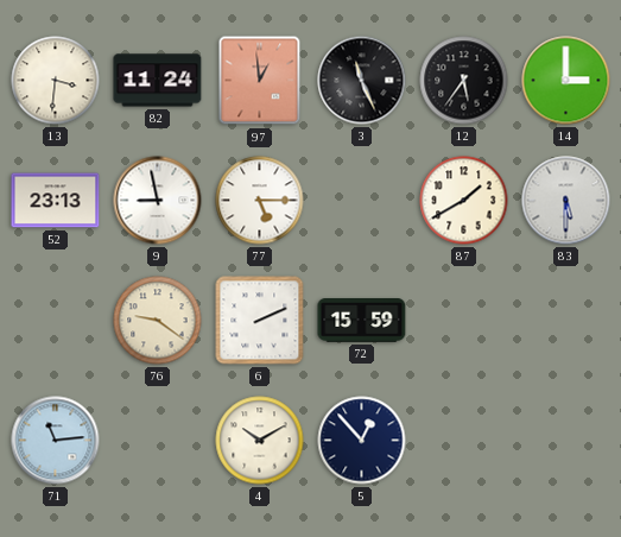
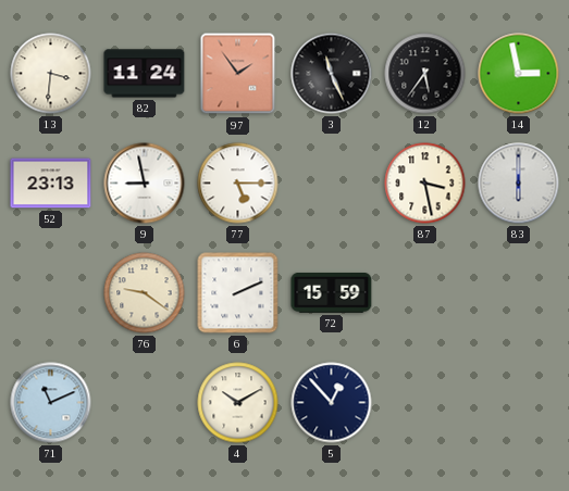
97: 12:59 -> 1:54 (238, 74)
14: 3:00 -> 2:58 (519, 74)
87: 1:40 -> 3:28 (425, 184)
83: 5:30 -> 6:00 (519, 184)
71: 11:14 -> 11:11 (51, 403)
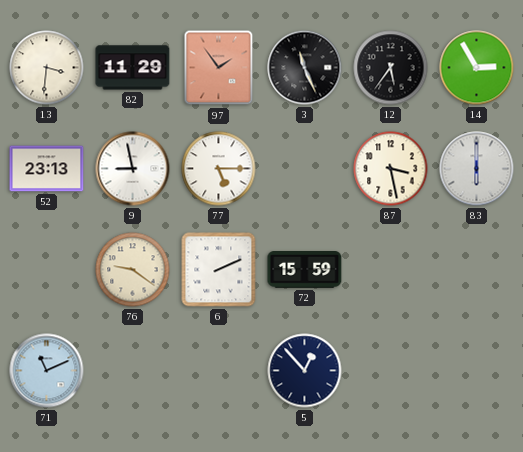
82: 11:24 -> 11:29 (133, 68)
14: 2:58 -> 2:55 (477, 68)
4: 10:10 -> none (238, 403)
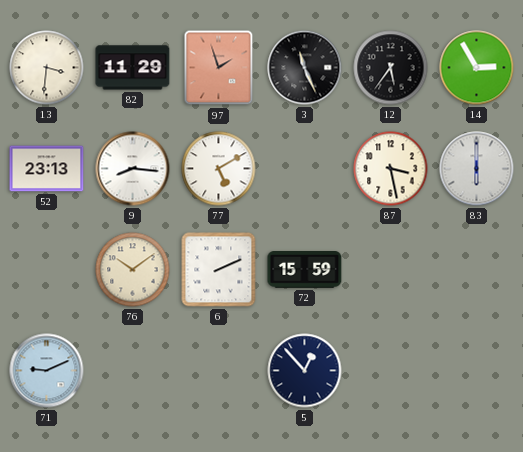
97: 1:54 -> 1:57 (219, 68)
9: 8:58 -> 8:16 (133, 169)
77: 5:15 -> 5:10 (219, 169)
76: 9:21 -> 10:09 (133, 270)
71: 11:11 -> 9:11 (47, 371)
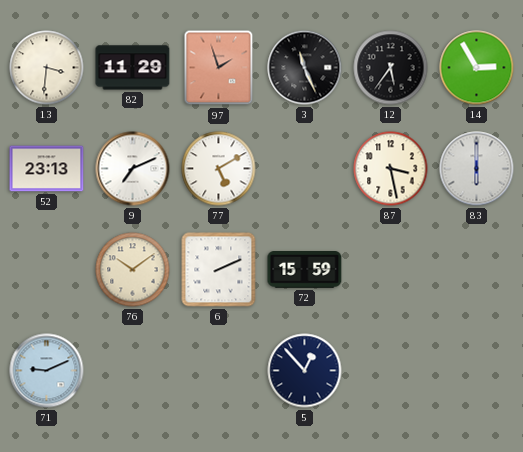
9: 8:16 -> 7:11 (133, 169)
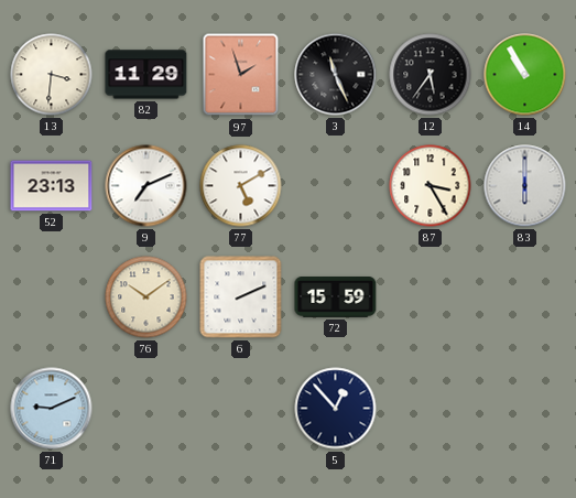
14: 2:55 -> 10:55 (525, 75)
87: 3:28 -> 3:25 (431, 186)
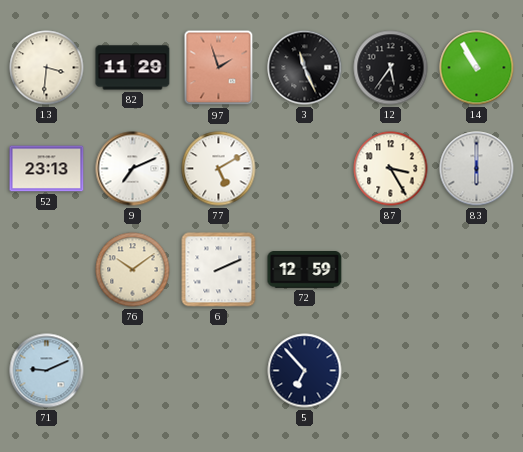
72: 15:59 -> 12:59 (305, 270)
5: 12:53 -> 6:53 (305, 371)
